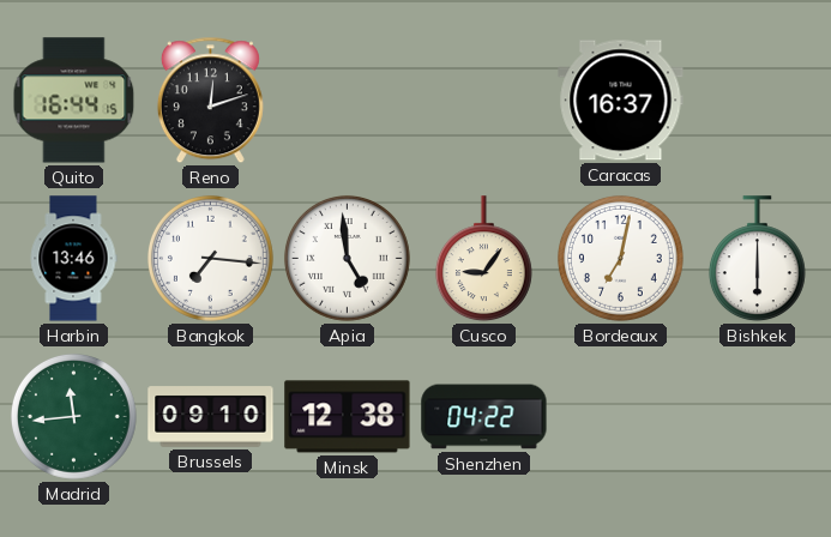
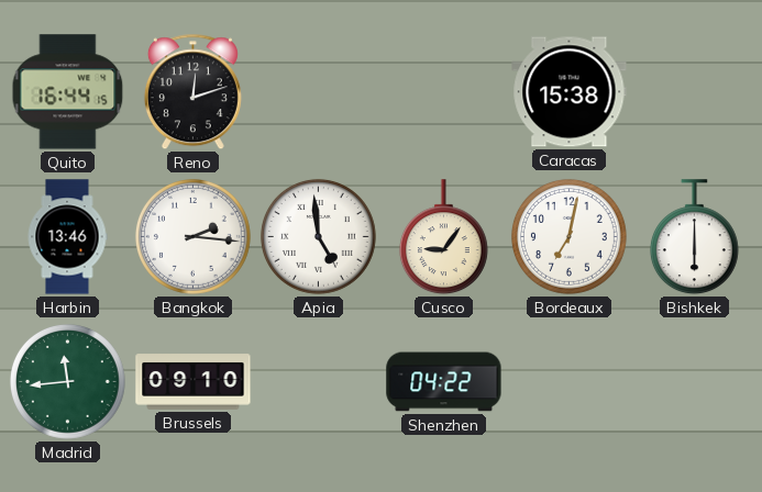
Caracas: 16:37 -> 15:38 (570, 92)
Bangkok: 7:16 -> 2:16 (192, 236)
Minsk: 12:38 -> none (348, 417)
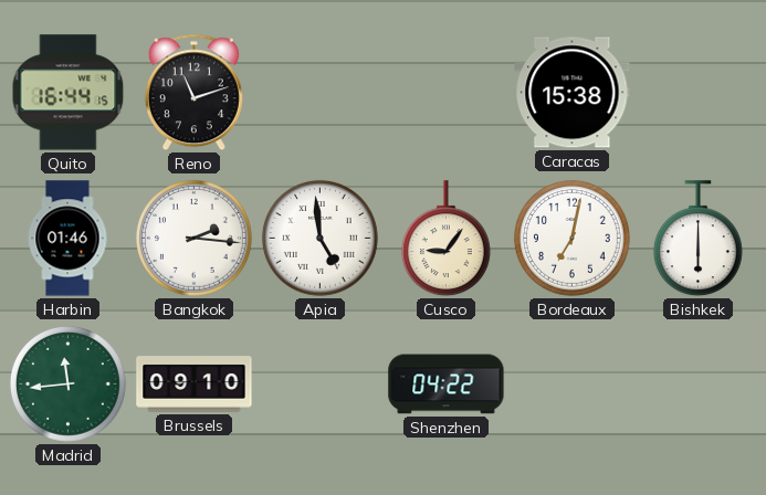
Reno: 12:12 -> 11:12 (193, 93)
Harbin: 13:46 -> 01:46 (67, 239)
